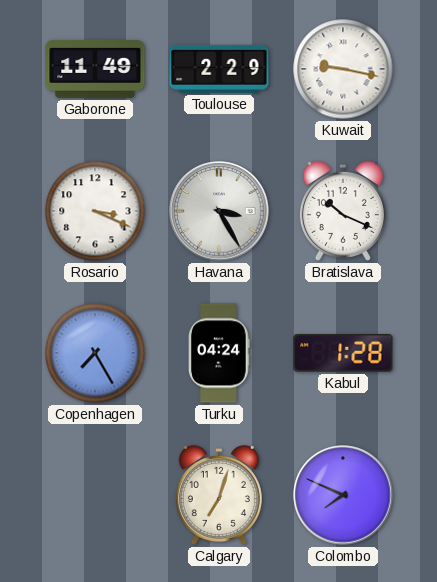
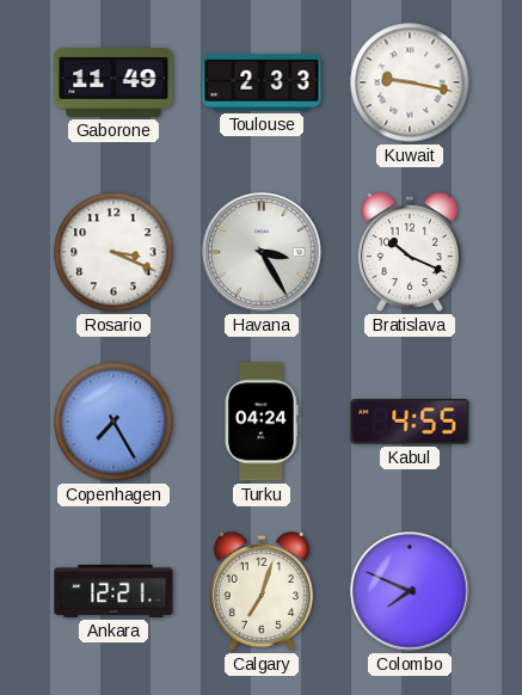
Toulouse: 2:29 -> 2:33 (262, 82)
Kabul: 1:28 -> 4:55 (410, 423)
Ankara: none -> 12:21 (113, 591)
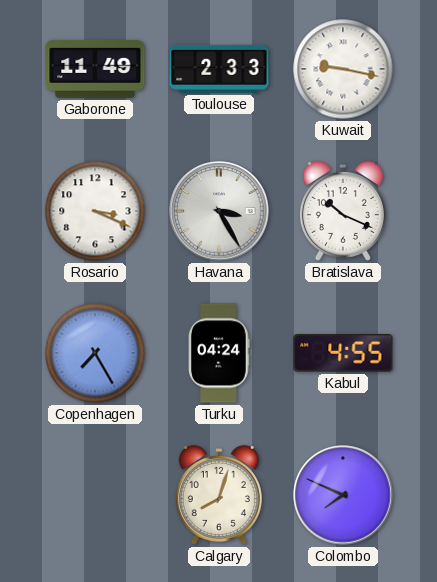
Ankara: 12:21 -> none (113, 591)
Calgary: 7:03 -> 8:03 (219, 495)
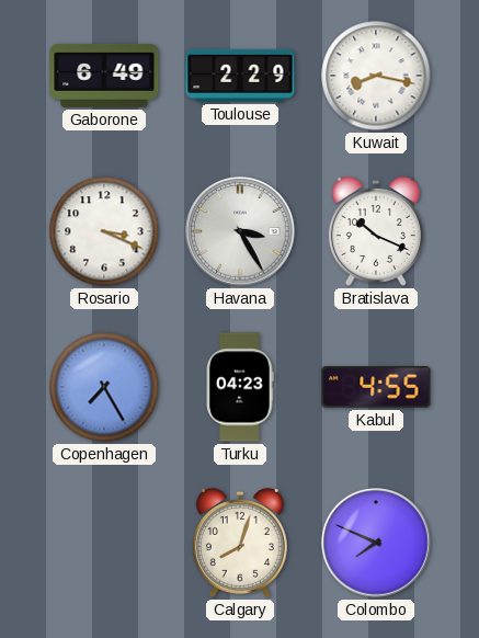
Gaborone: 11:49 -> 6:49 (104, 76)
Toulouse: 2:33 -> 2:29 (240, 76)
Kuwait: 9:17 -> 8:17 (376, 76)
Turku: 04:24 -> 04:23 (241, 387)
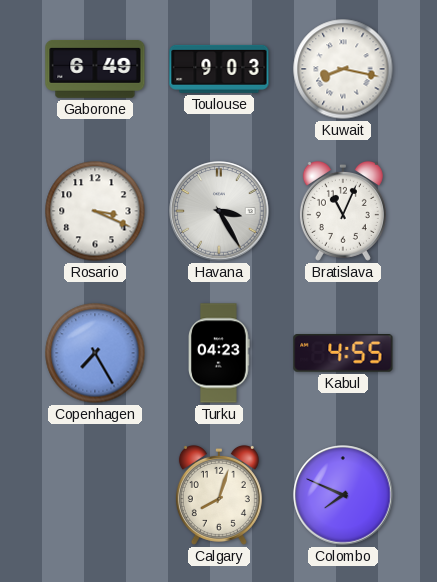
Toulouse: 2:29 -> 9:03 (219, 69)
Bratislava: 10:19 -> 11:04 (343, 211)
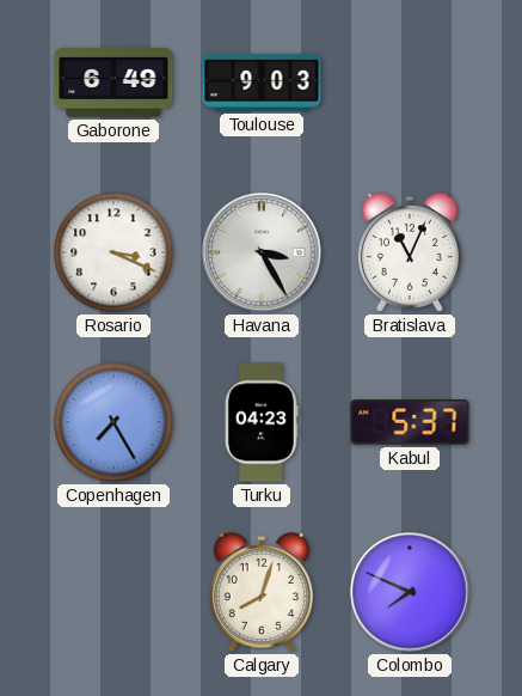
Kuwait: 8:17 -> none (343, 69)
Kabul: 4:55 -> 5:37 (410, 423)
